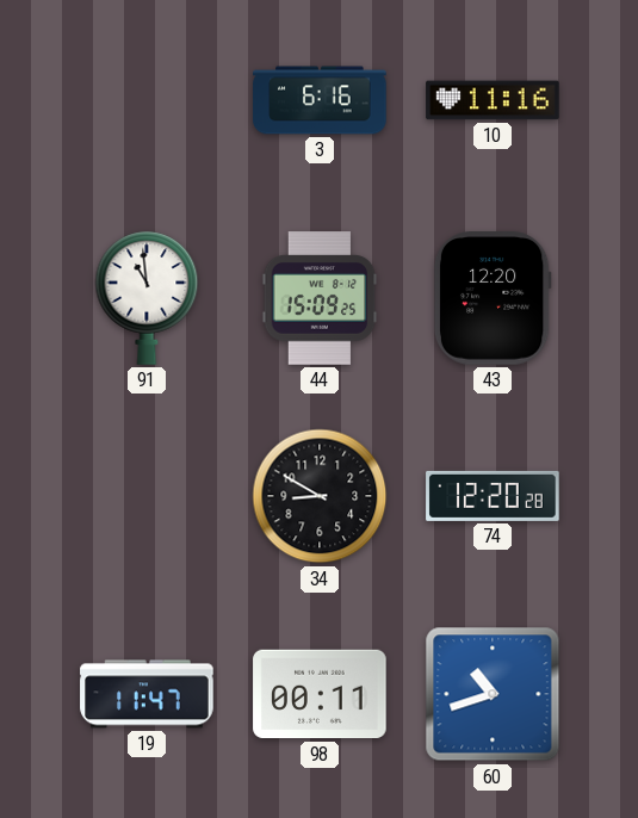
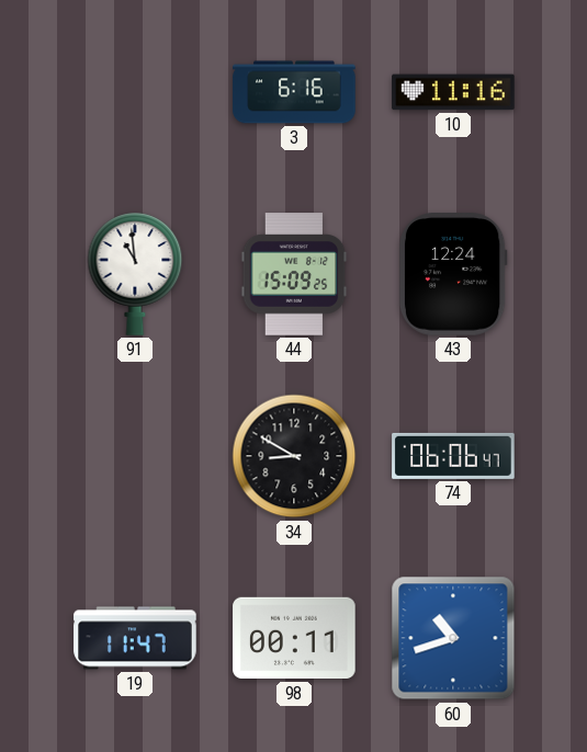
43: 12:20 -> 12:24 (453, 274)
74: 12:20 -> 06:06 (453, 456)
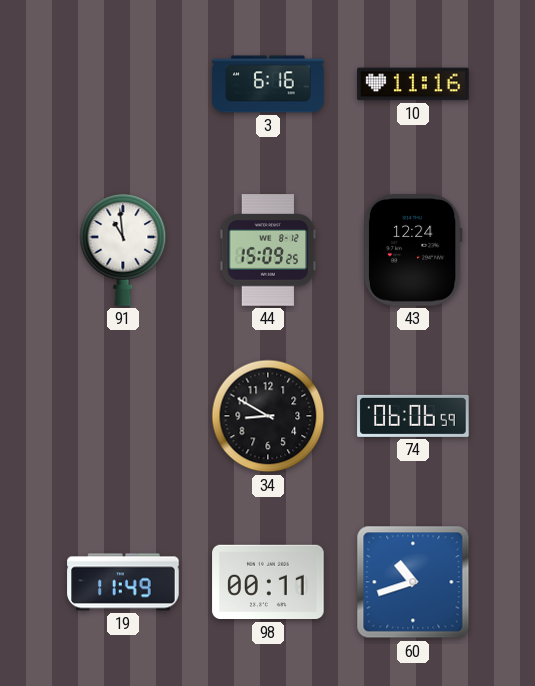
74: 06:06:47 -> 06:06:59 (413, 416)
19: 11:47 -> 11:49 (123, 582)
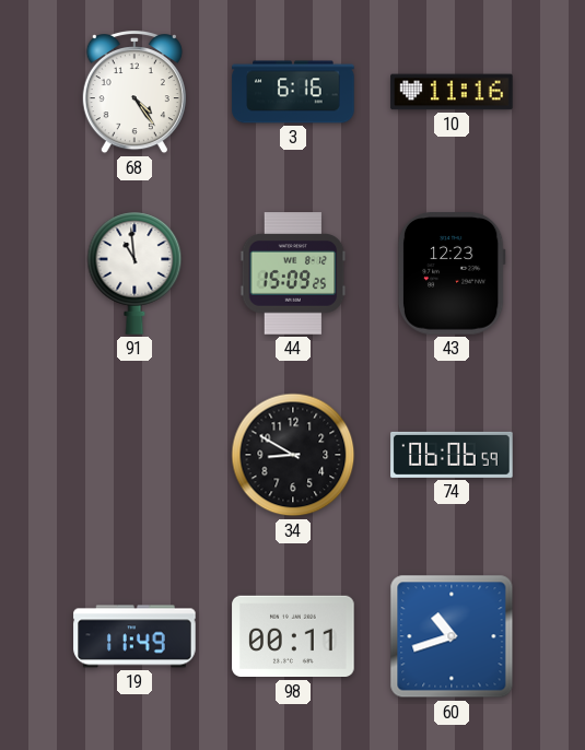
68: none -> 4:24 (134, 93)
43: 12:24 -> 12:23 (452, 273)
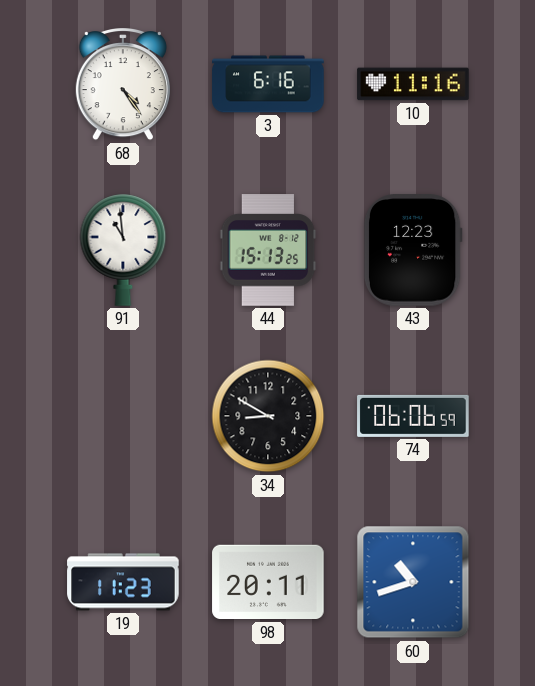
44: 15:09 -> 15:13 (268, 250)
19: 11:49 -> 11:23 (123, 582)
98: 00:11 -> 20:11 (268, 582)
